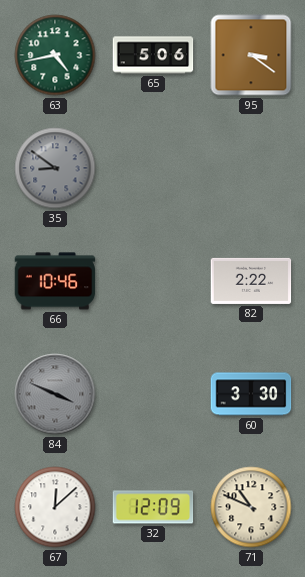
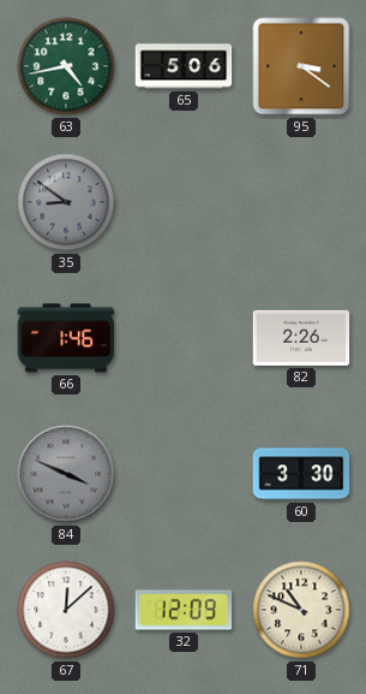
66: 10:46 -> 1:46 (66, 338)
82: 2:22 -> 2:26 (301, 338)
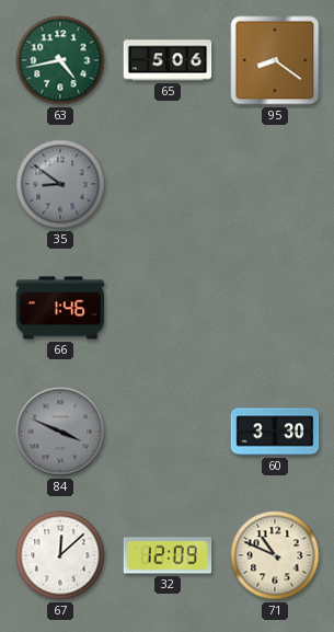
95: 3:21 -> 8:21 (275, 60)
82: 2:26 -> none (301, 338)
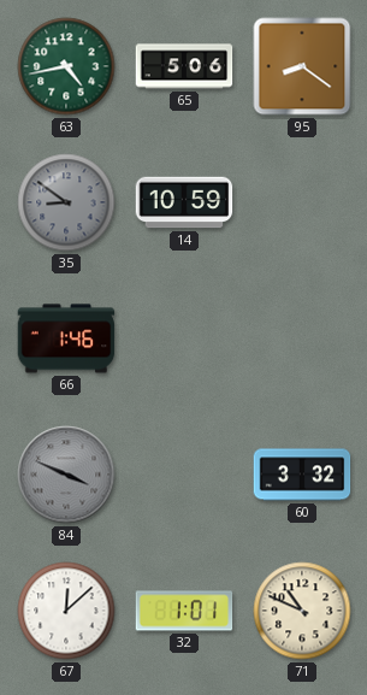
14: none -> 10:59 (184, 202)
60: 3:30 -> 3:32 (302, 475)
32: 12:09 -> 1:01 (184, 611)
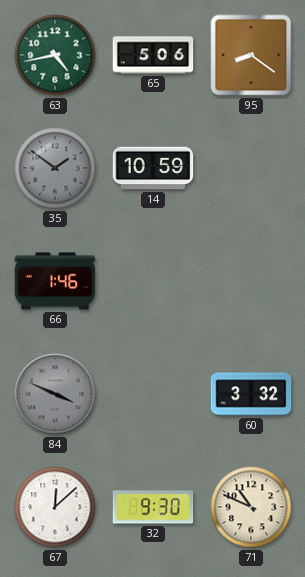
35: 8:51 -> 1:51 (55, 168)
32: 1:01 -> 9:30 (153, 507)
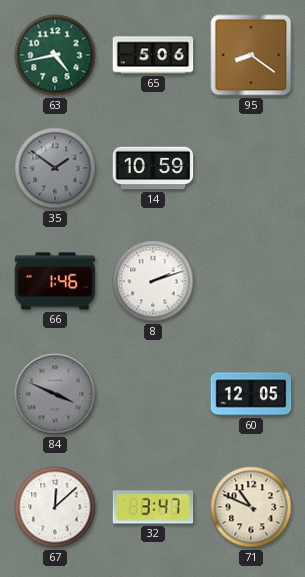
8: none -> 2:12 (153, 281)
60: 3:32 -> 12:05 (251, 394)
32: 9:30 -> 3:47 (153, 507)
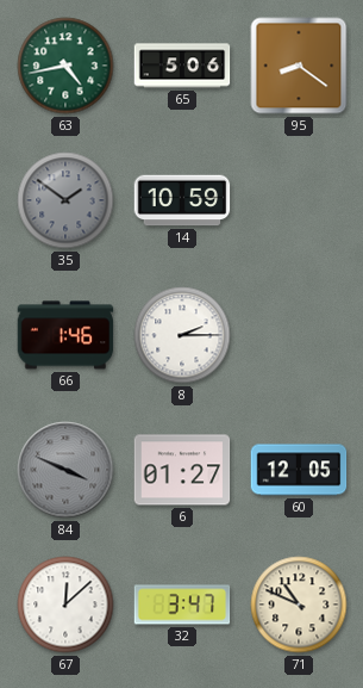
8: 2:12 -> 2:15 (182, 335)
6: none -> 01:27 (182, 470)
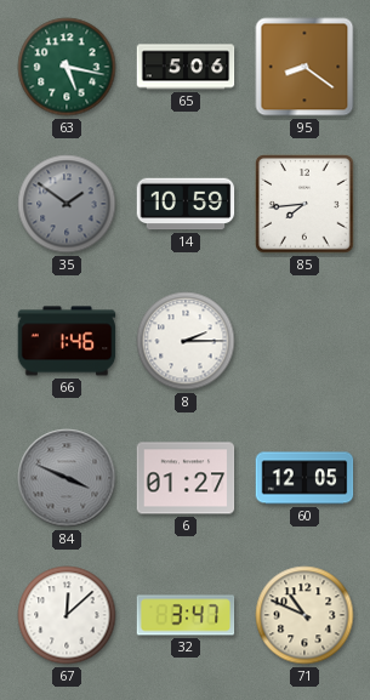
63: 4:43 -> 5:17 (67, 67)
85: none -> 7:44 (304, 204)
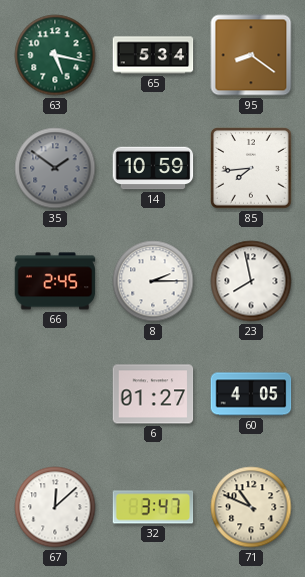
65: 5:06 -> 5:34 (153, 55)
66: 1:46 -> 2:45 (55, 281)
23: none -> 7:58 (251, 281)
84: 3:49 -> none (67, 478)
60: 12:05 -> 4:05 (251, 394)
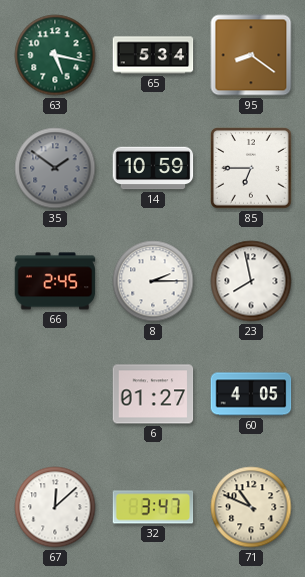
85: 7:44 -> 6:45 (251, 168)
